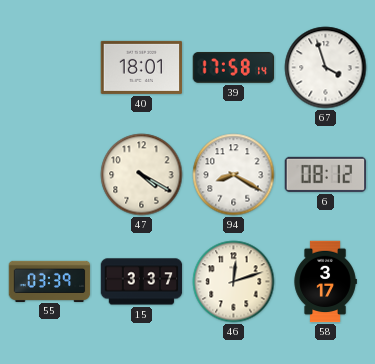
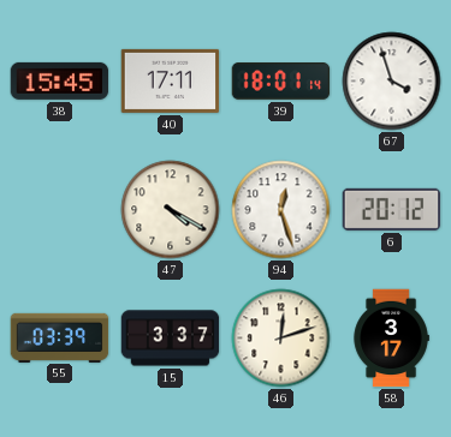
38: none -> 15:45 (60, 80)
40: 18:01 -> 17:11 (171, 80)
39: 17:58 -> 18:01 (281, 82)
94: 8:20 -> 12:27 (281, 210)
6: 08:12 -> 20:12 (392, 209)
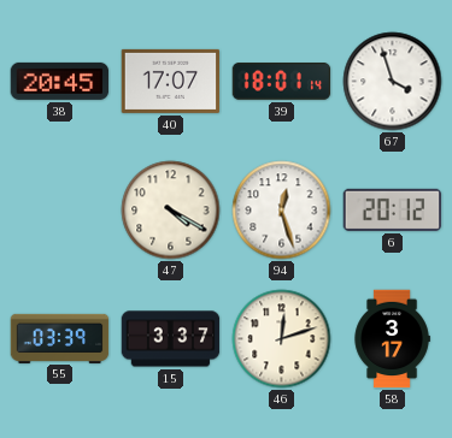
38: 15:45 -> 20:45 (60, 81)
40: 17:11 -> 17:07 (171, 81)
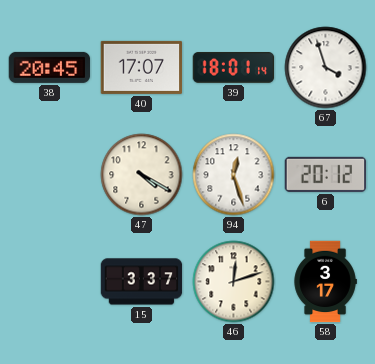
55: 03:39 -> none (60, 338)
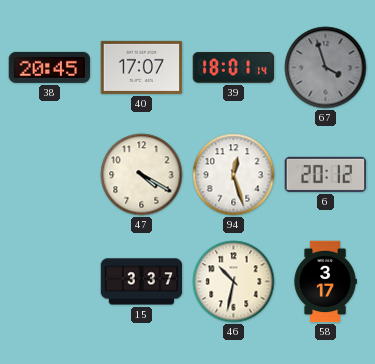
67 dial: white -> grey (326, 68)
46: 12:12 -> 10:32 (234, 282)
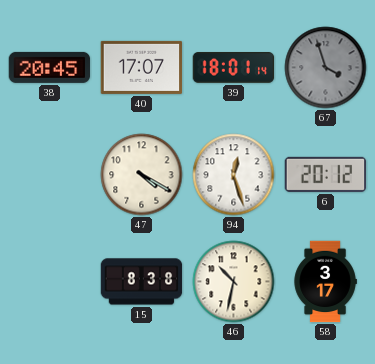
15: 3:37 -> 8:38 (142, 282)
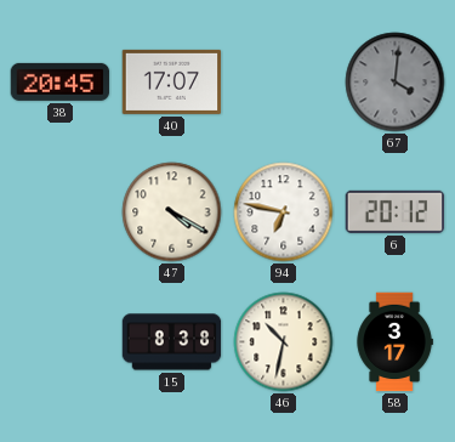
39: 18:01 -> none (234, 68)
67: 3:57 -> 4:01 (396, 83)
94: 12:27 -> 6:47 (284, 212)
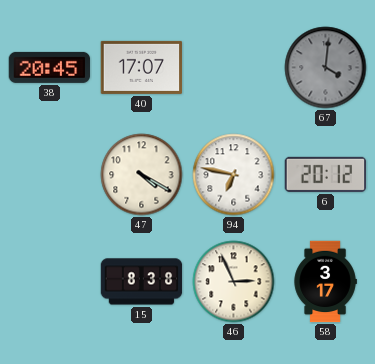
46: 10:32 -> 2:56 (234, 282)
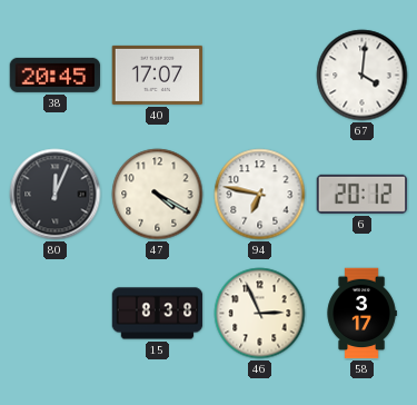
67 dial: grey -> white (363, 76)
80: none -> 12:04 (56, 195)
